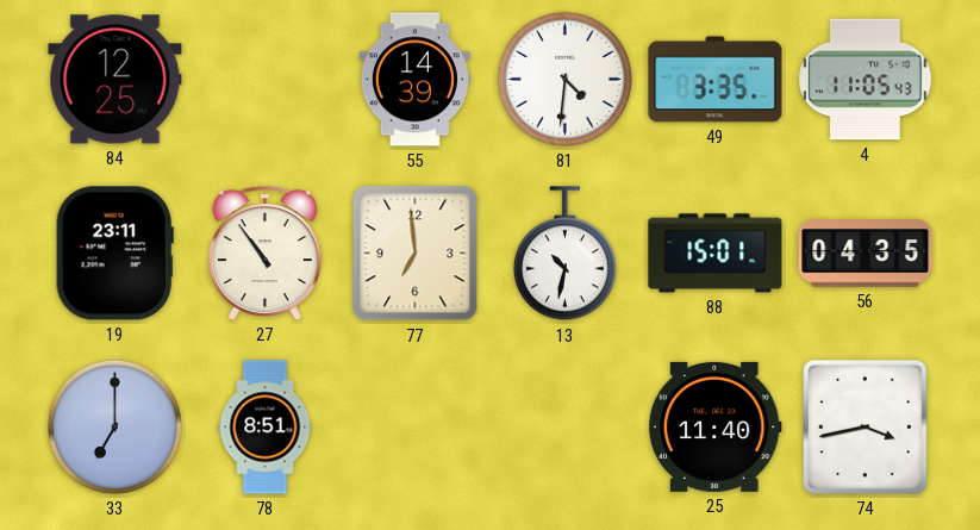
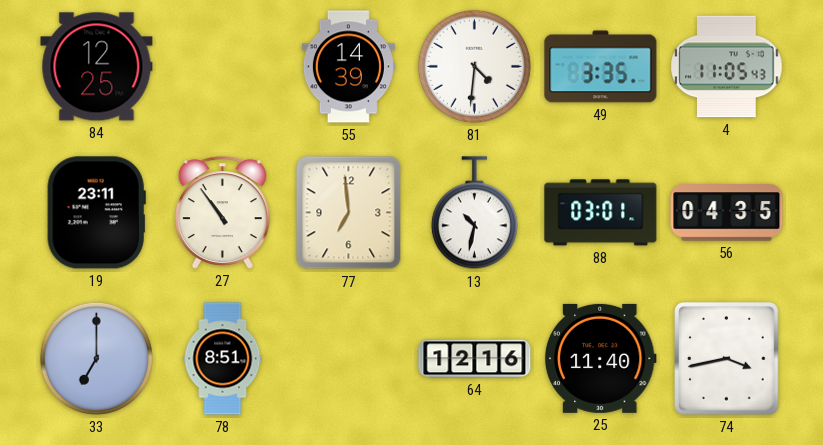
88: 15:01 -> 03:01 (601, 213)
64: none -> 12:16 (475, 359)
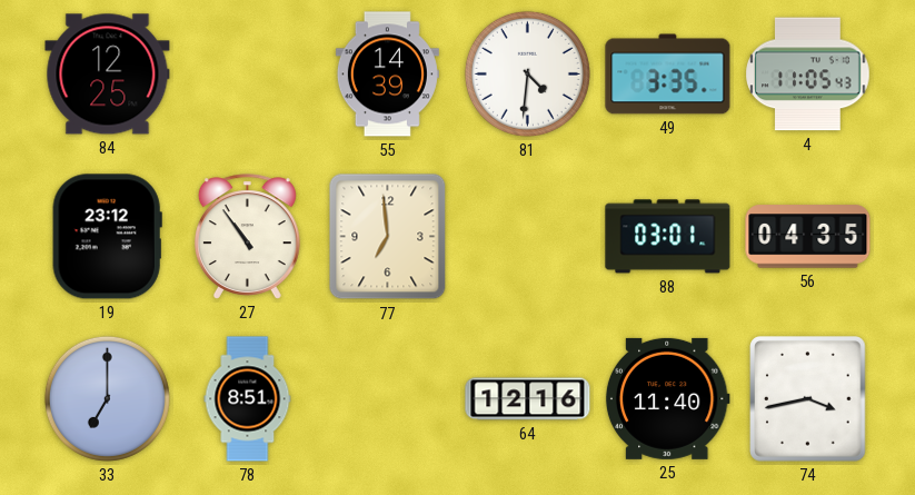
19: 23:11 -> 23:12 (107, 237)
13: 10:32 -> none (474, 213)
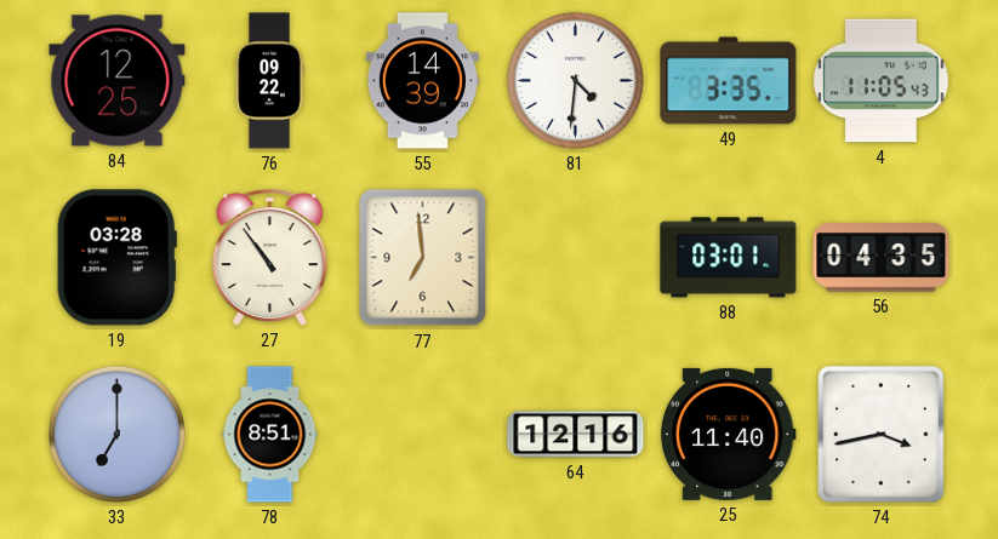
76: none -> 09:22 (269, 81)
19: 23:12 -> 03:28 (116, 258)
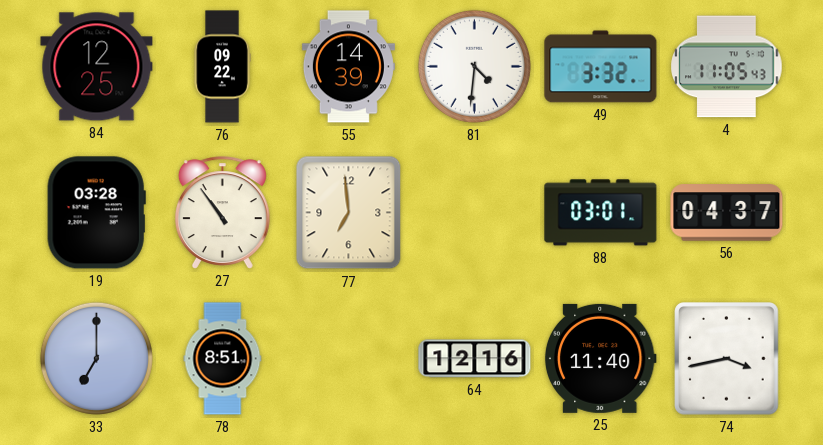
49: 3:35 -> 3:32 (601, 67)
56: 04:35 -> 04:37 (727, 213)
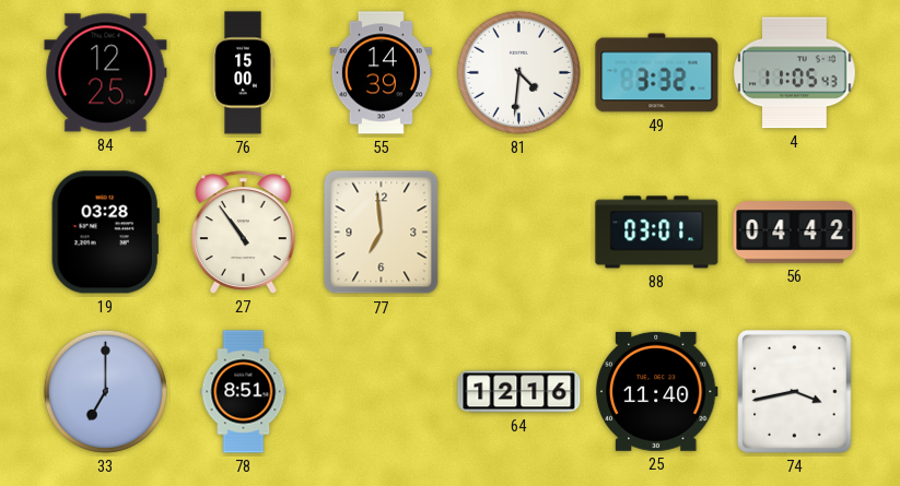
76: 09:22 -> 15:00 (243, 73)
56: 04:37 -> 04:42 (795, 233)
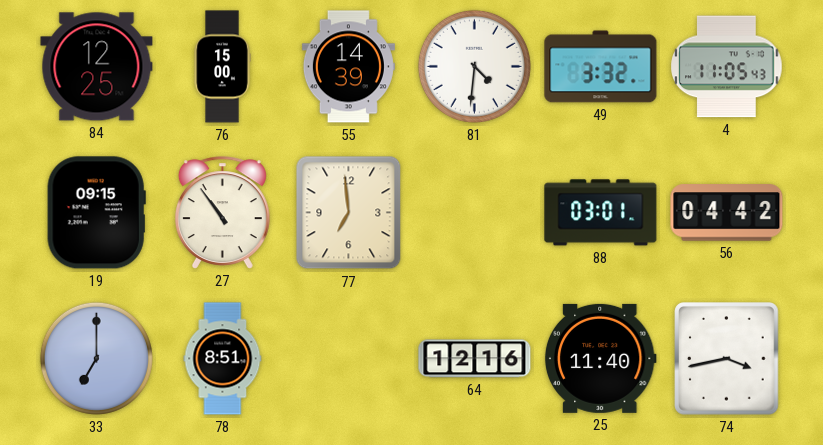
19: 03:28 -> 09:15 (96, 213)
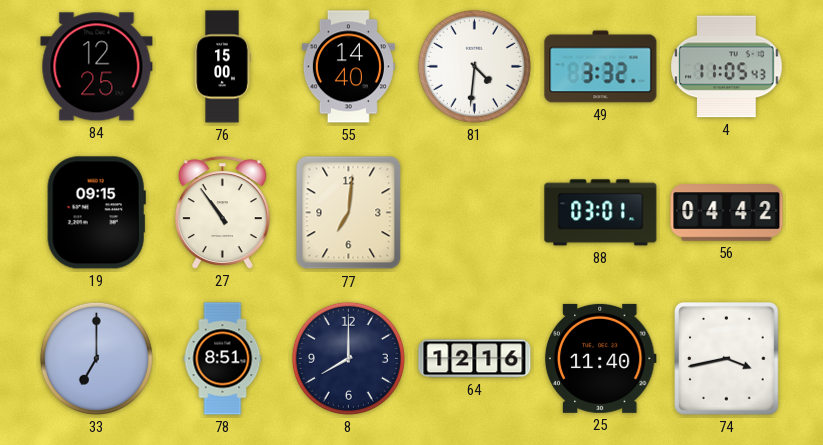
55: 14:39 -> 14:40 (348, 67)
77: 6:59 -> 7:01 (349, 213)
8: none -> 8:00 (348, 358)
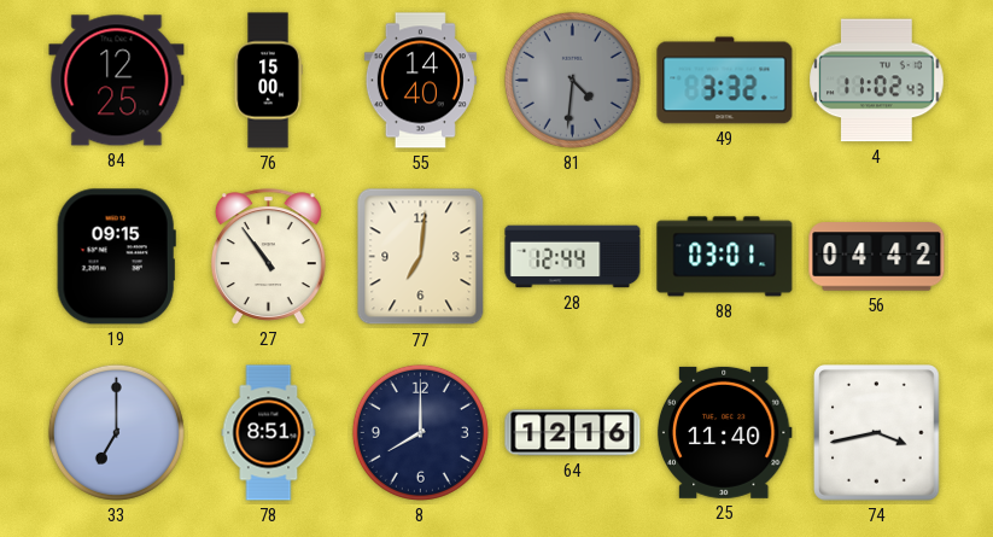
81 dial: white -> grey (572, 80)
4: 11:05 -> 11:02 (877, 81)
28: none -> 12:44 (573, 257)
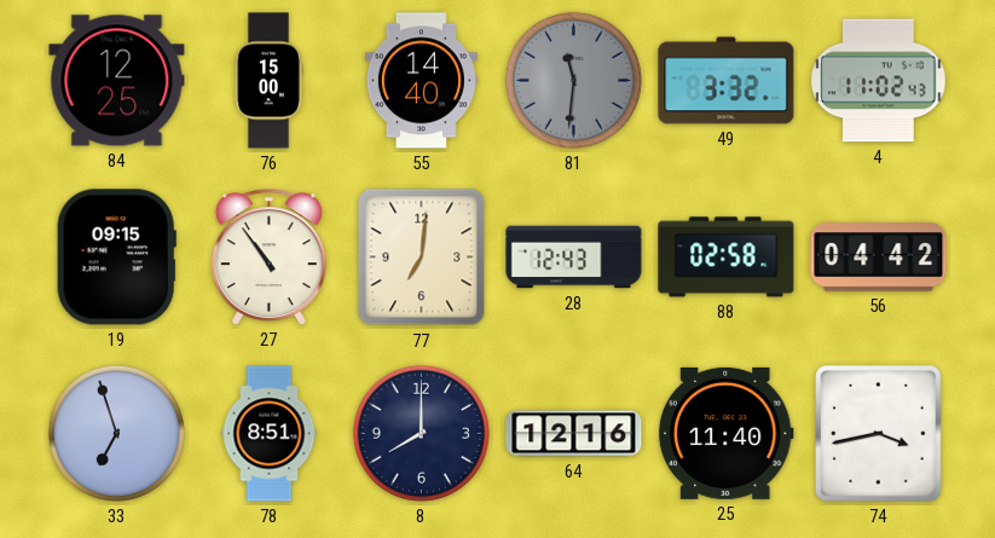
81: 4:31 -> 11:31 (573, 80)
28: 12:44 -> 12:43 (574, 258)
88: 03:01 -> 02:58 (727, 258)
33: 7:00 -> 6:57 (116, 433)
